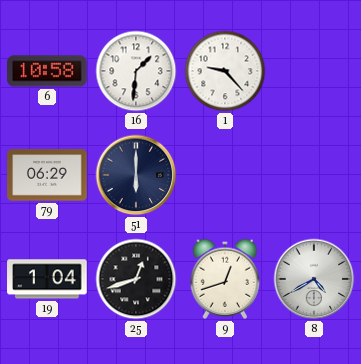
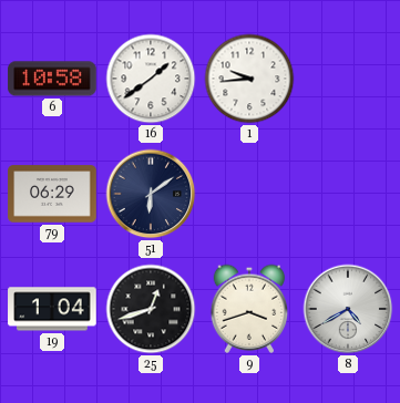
16: 1:31 -> 1:39 (151, 79)
1: 9:23 -> 9:44 (249, 79)
51: 6:00 -> 6:09 (151, 194)
9: 12:42 -> 3:42 (249, 309)
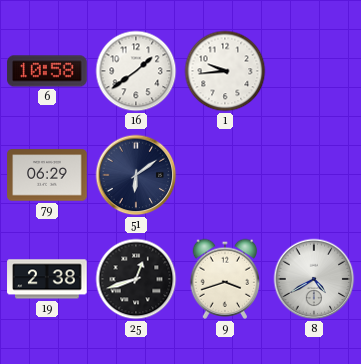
19: 1:04 -> 2:38 (47, 279)
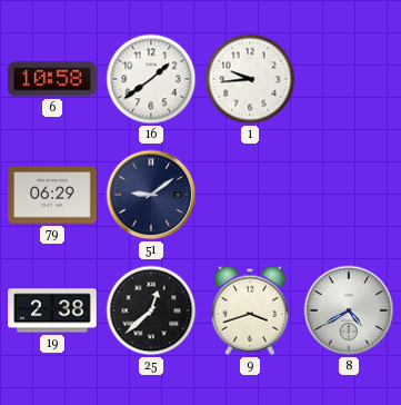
51: 6:09 -> 9:09 (151, 195)
25: 12:42 -> 12:38 (151, 310)
